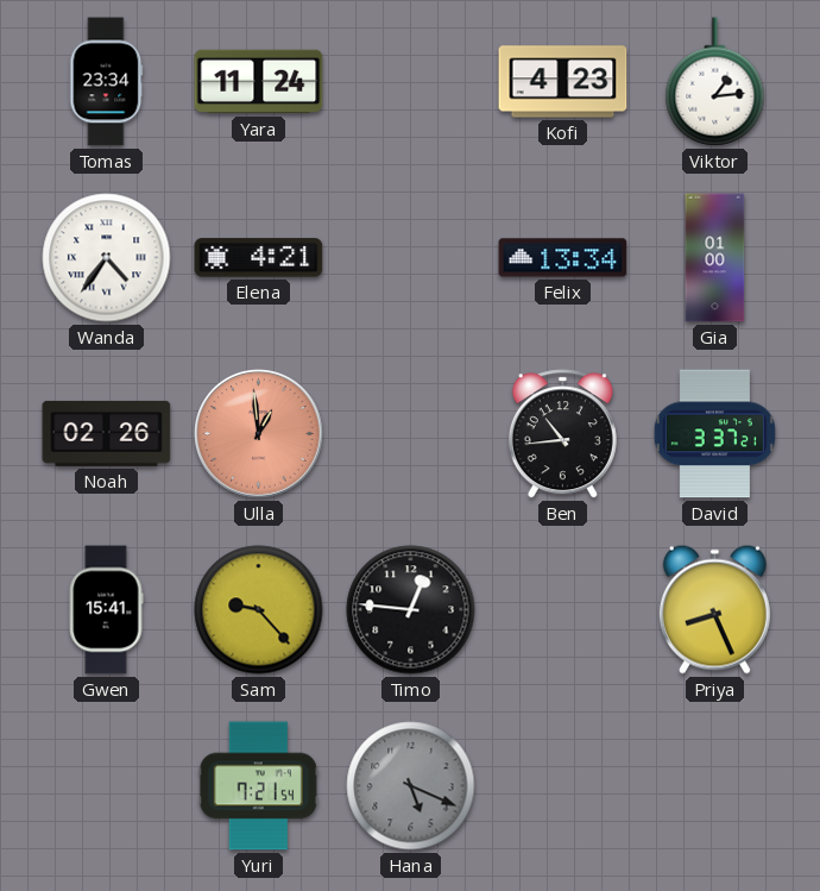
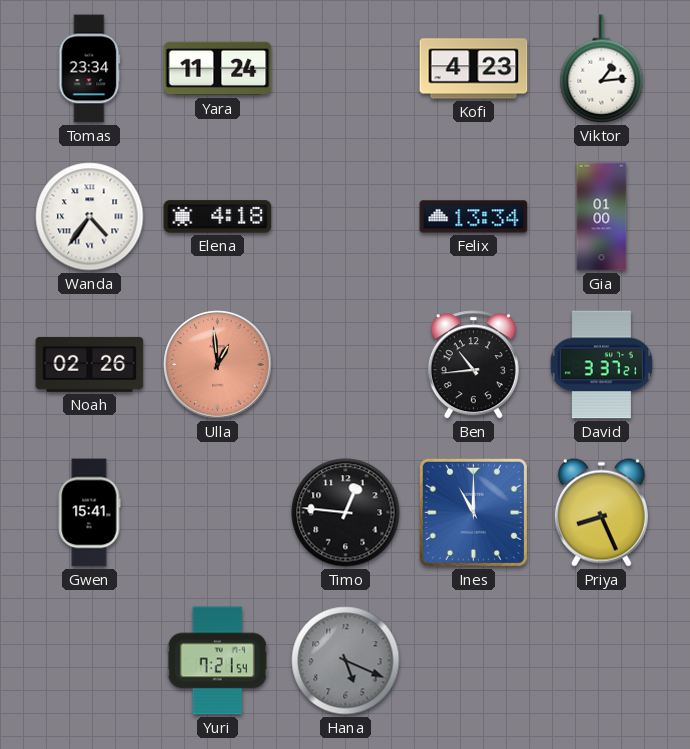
Elena: 4:21 -> 4:18 (218, 217)
Sam: 9:23 -> none (259, 610)
Ines: none -> 11:00 (473, 512)
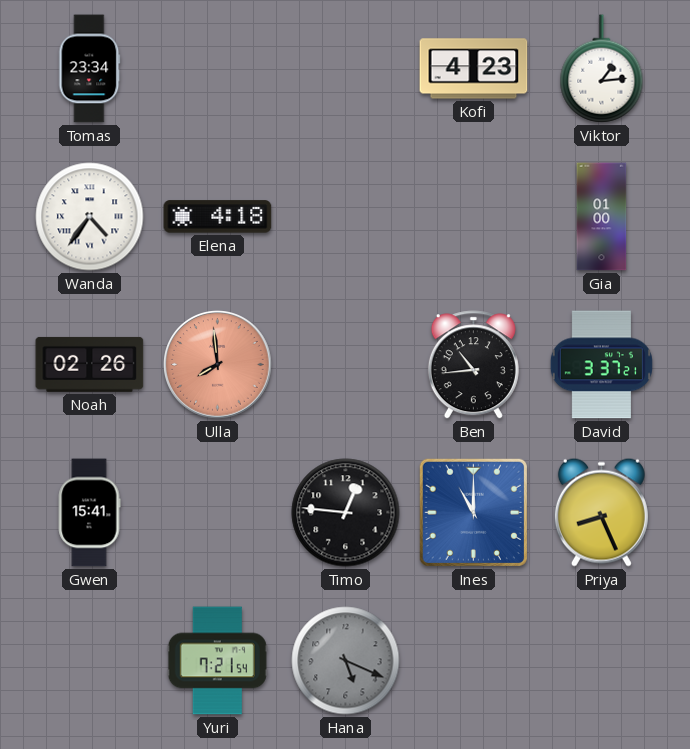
Yara: 11:24 -> none (218, 69)
Felix: 13:34 -> none (474, 217)
Ulla: 12:59 -> 7:59 (218, 365)
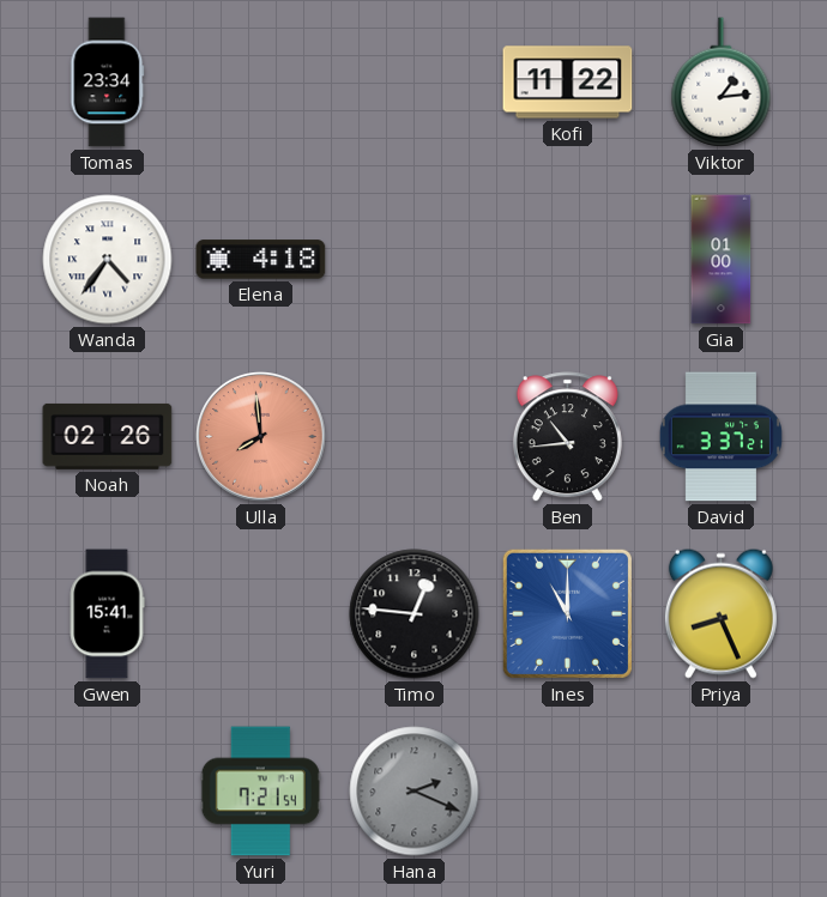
Kofi: 4:23 -> 11:22 (568, 83)
Hana: 5:19 -> 2:19 (415, 792)
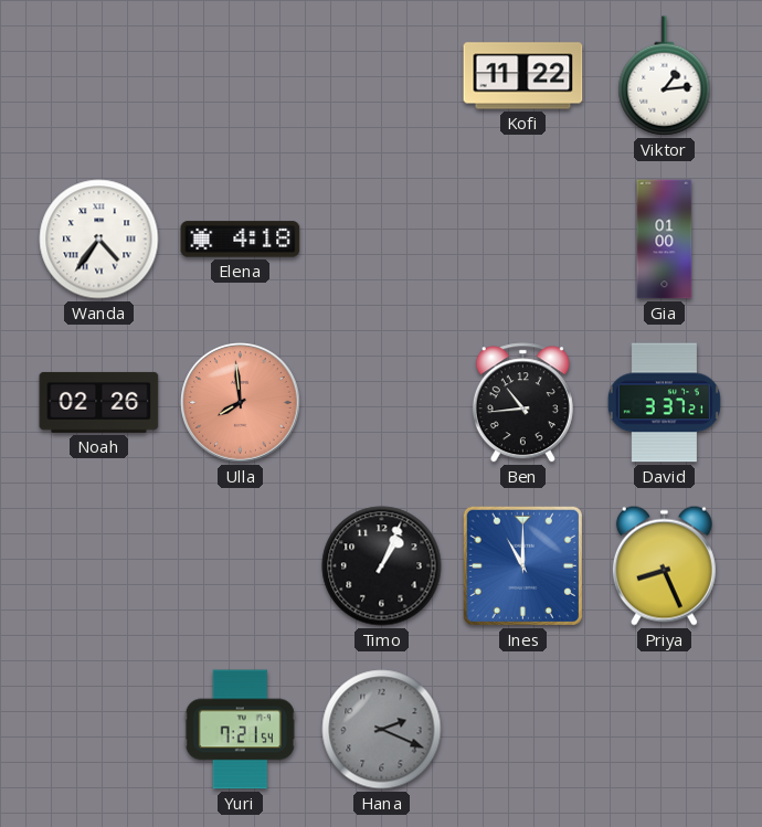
Tomas: 23:34 -> none (108, 83)
Gwen: 15:41 -> none (107, 614)
Timo: 12:46 -> 1:04 (382, 566)
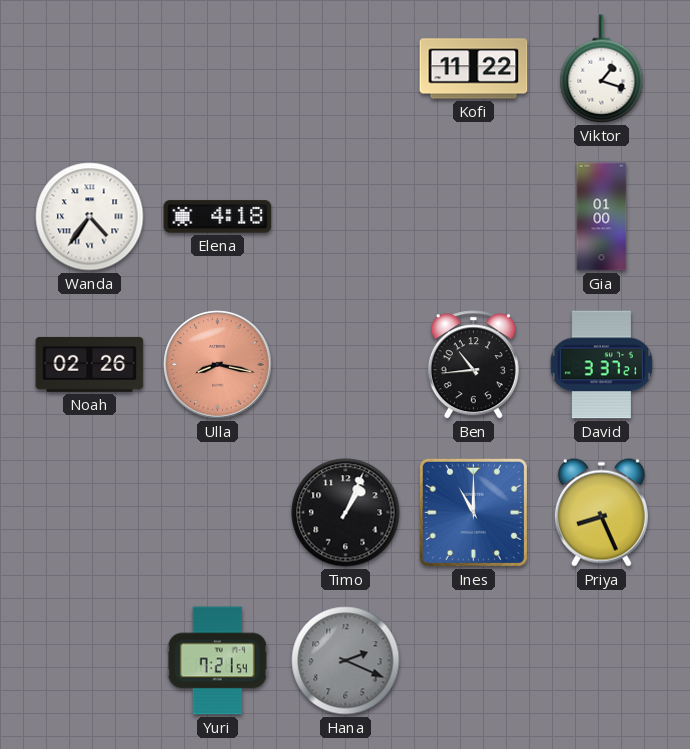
Viktor: 1:14 -> 1:18 (602, 69)
Ulla: 7:59 -> 8:17 (218, 365)
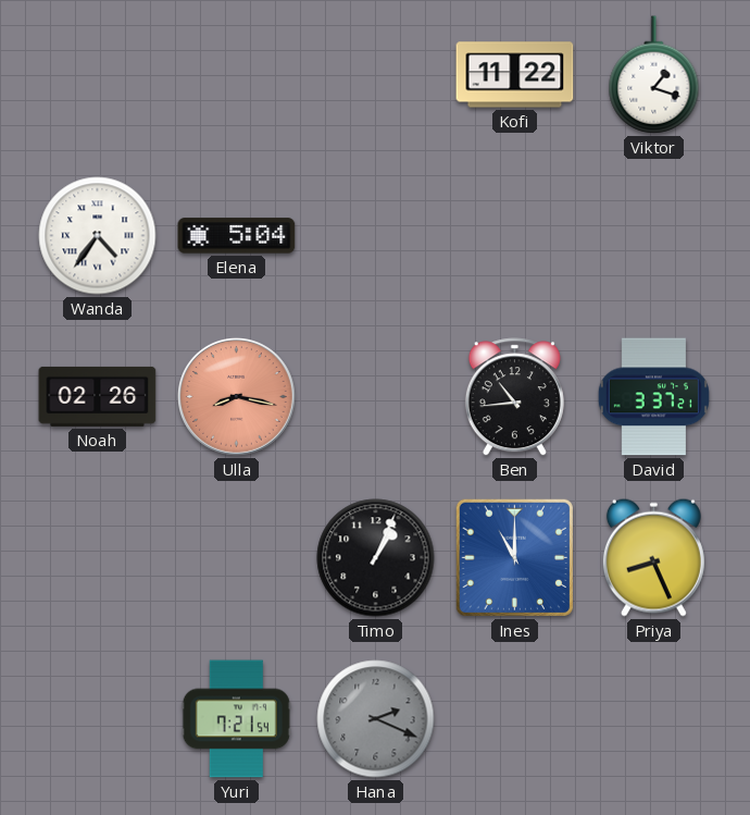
Elena: 4:18 -> 5:04 (237, 236)
Gia: 01:00 -> none (602, 217)
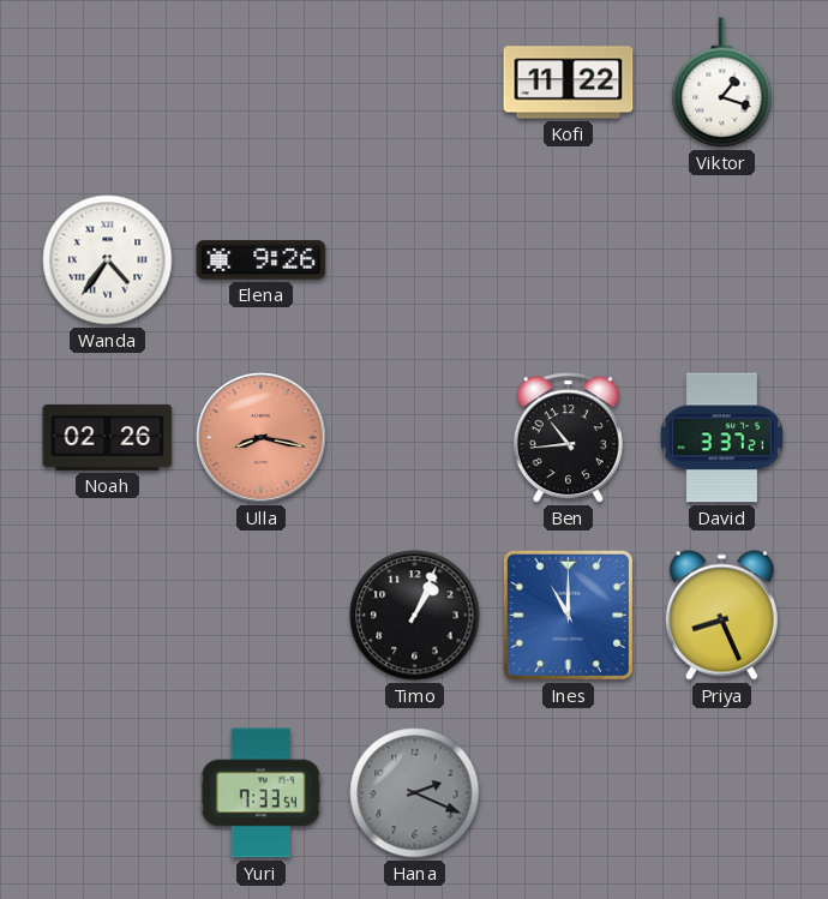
Elena: 5:04 -> 9:26 (262, 260)
Yuri: 7:21 -> 7:33 (260, 793)
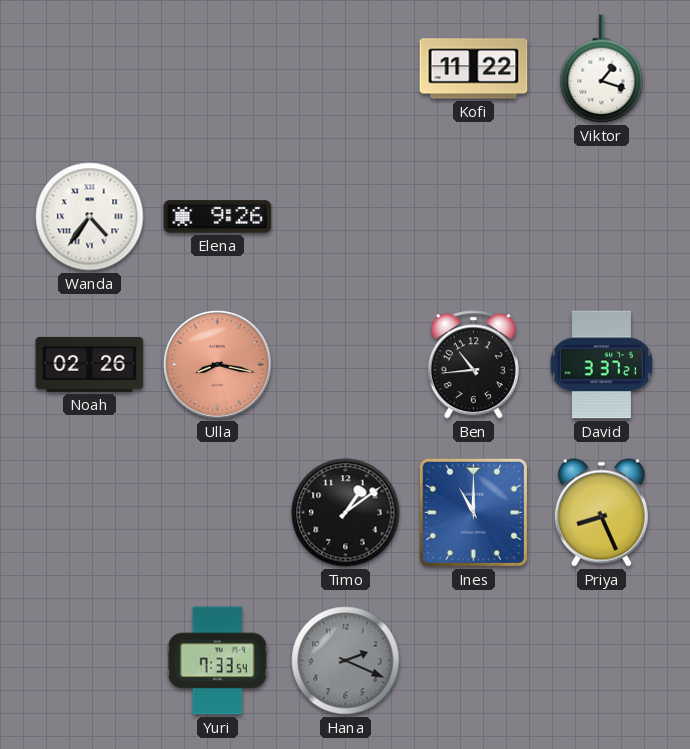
Timo: 1:04 -> 1:09 (346, 513)
